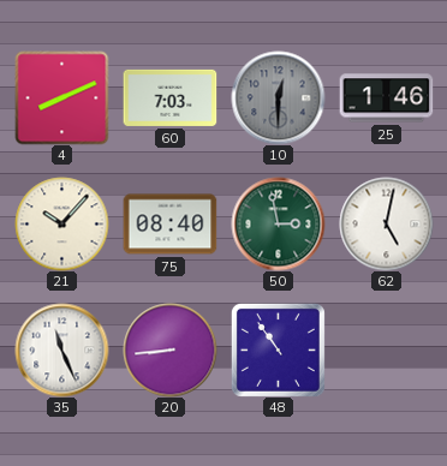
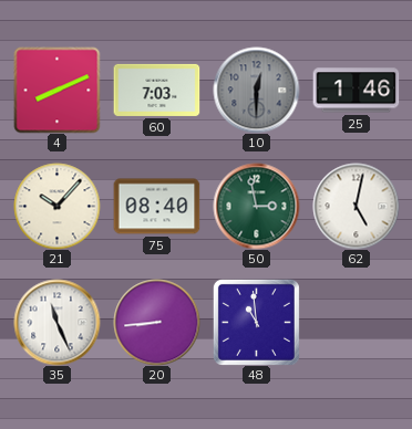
48: 10:54 -> 10:59 (256, 322)
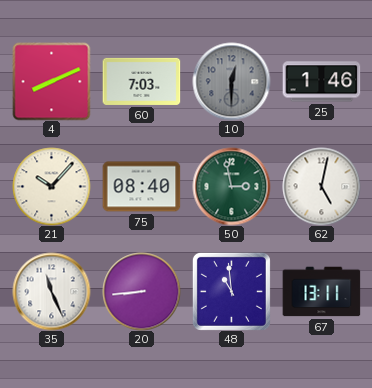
67: none -> 13:11 (321, 292)
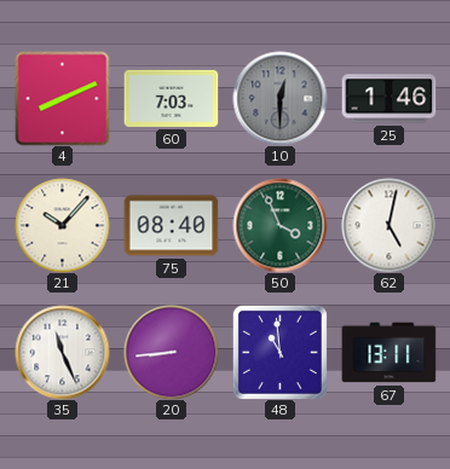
50: 2:58 -> 3:56 (279, 225)
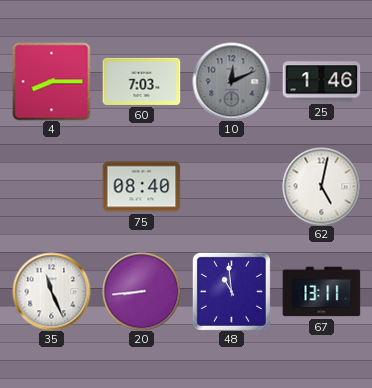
4: 8:11 -> 8:15 (51, 81)
10: 12:30 -> 12:11 (231, 81)
21: 10:07 -> none (62, 225)
50: 3:56 -> none (279, 225)
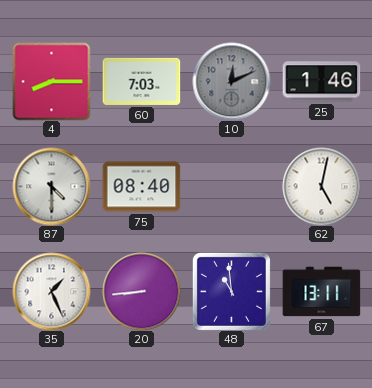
87: none -> 4:30 (51, 186)
35: 11:26 -> 1:26 (51, 291)
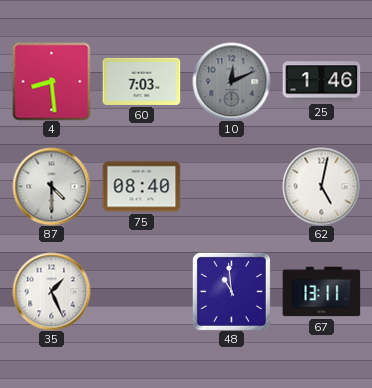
4: 8:15 -> 8:29 (51, 81)
20: 8:44 -> none (141, 291)
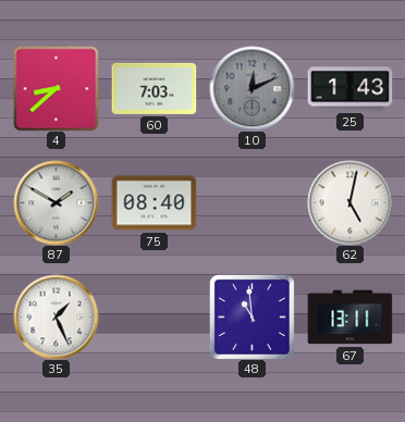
4: 8:29 -> 8:38 (56, 88)
25: 1:46 -> 1:43 (349, 89)
87: 4:30 -> 1:50 (56, 202)
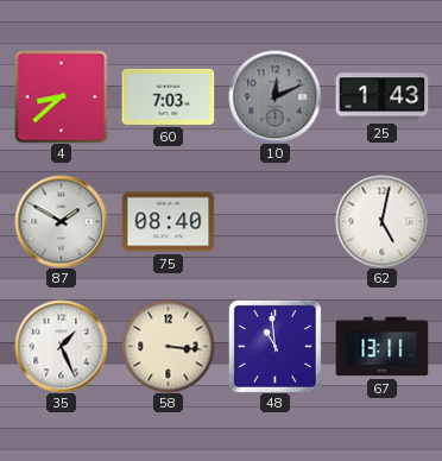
58: none -> 3:16 (168, 346)
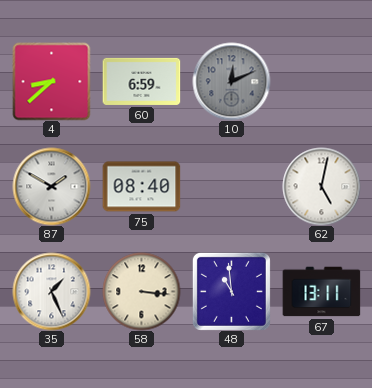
60: 7:03 -> 6:59 (141, 81)
25: 1:43 -> none (381, 97)
